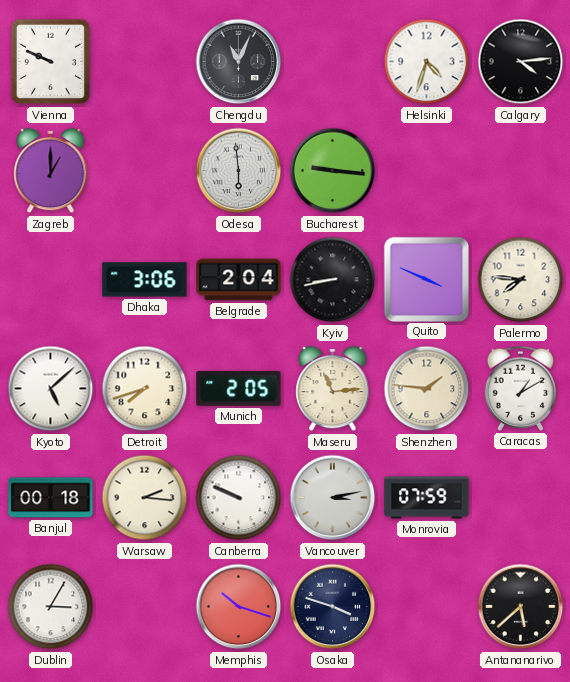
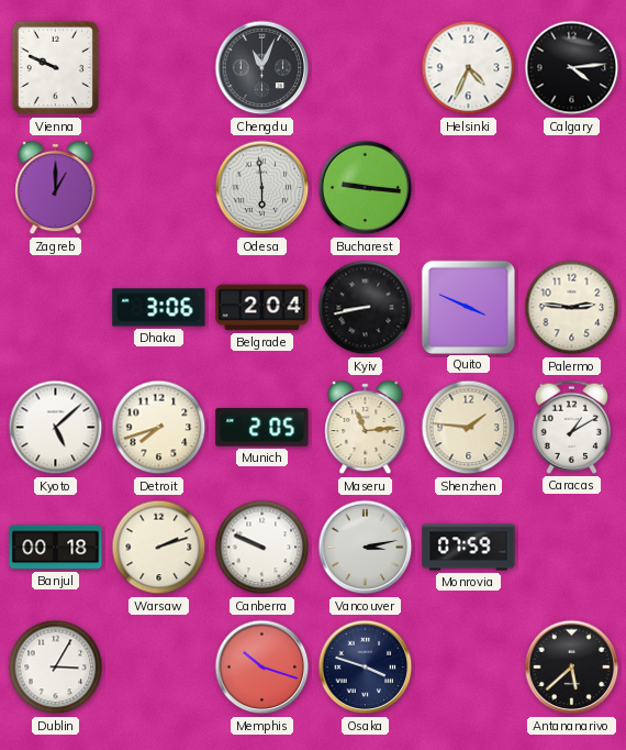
Helsinki: 4:33 -> 4:34 (469, 68)
Palermo: 7:46 -> 2:46 (572, 308)
Warsaw: 2:16 -> 2:12 (159, 548)
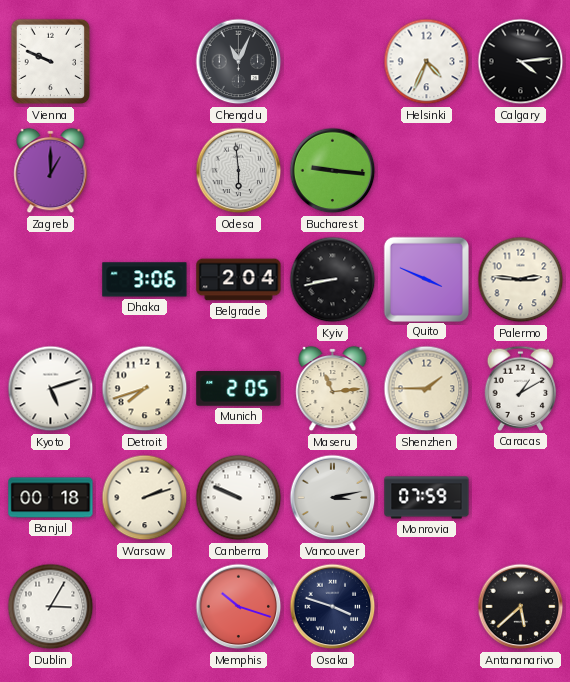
Kyoto: 5:08 -> 5:12 (51, 389)
Shenzhen: 1:46 -> 1:45 (427, 389)
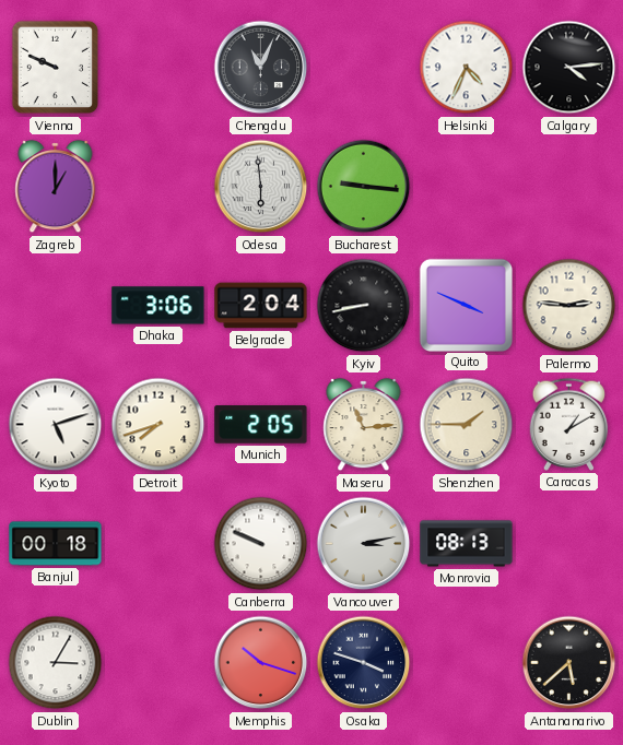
Warsaw: 2:12 -> none (145, 498)
Monrovia: 07:59 -> 08:13 (467, 544)
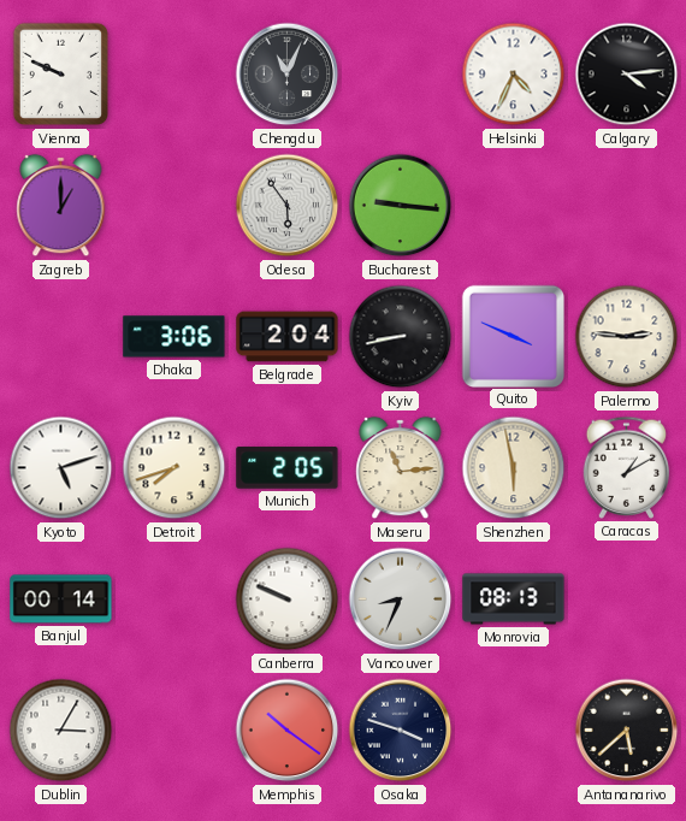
Odesa: 5:59 -> 5:54 (288, 206)
Shenzhen: 1:45 -> 5:58 (514, 468)
Banjul: 00:18 -> 00:14 (61, 599)
Vancouver: 3:13 -> 8:34 (401, 599)
Memphis: 10:18 -> 10:21 (288, 731)
